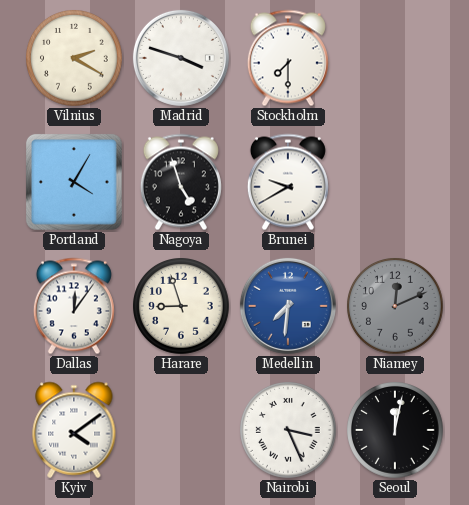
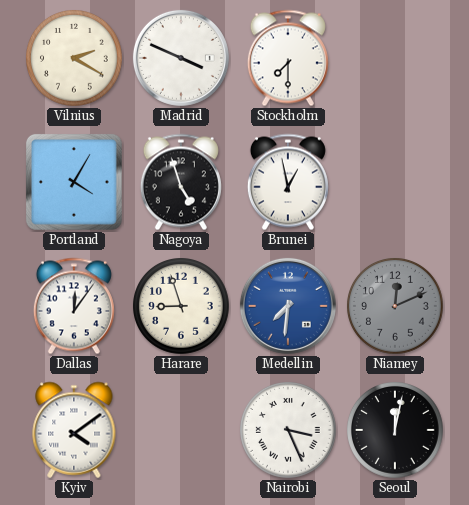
Madrid: 3:48 -> 3:49 (181, 58)
Brunei: 9:40 -> 12:58 (288, 182)
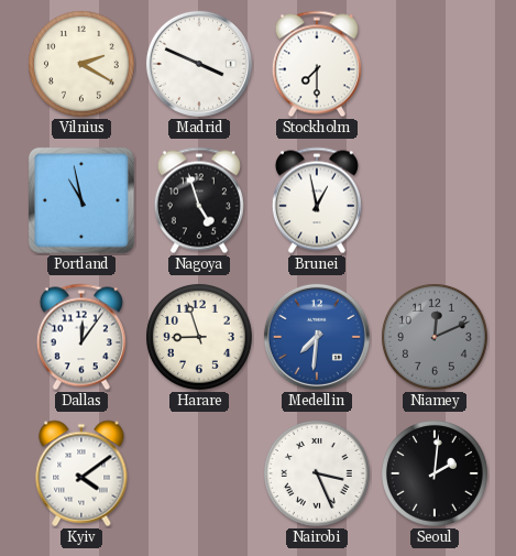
Portland: 4:05 -> 10:58 (81, 200)
Seoul: 12:02 -> 2:01 (436, 475)
